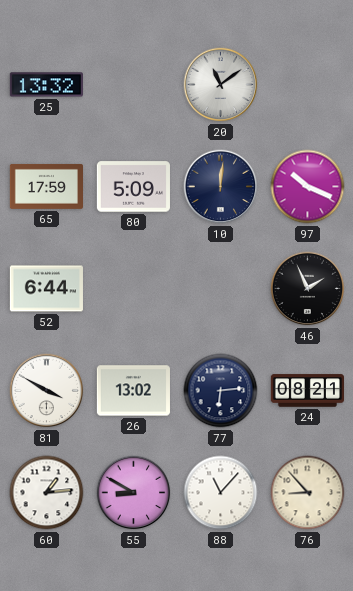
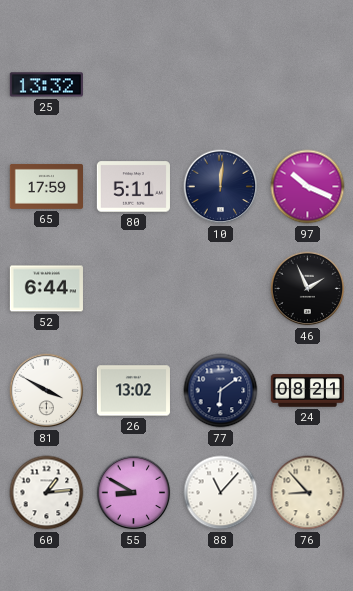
20: 11:09 -> none (221, 85)
80: 5:09 -> 5:11 (133, 187)
77: 6:14 -> 6:09 (221, 391)
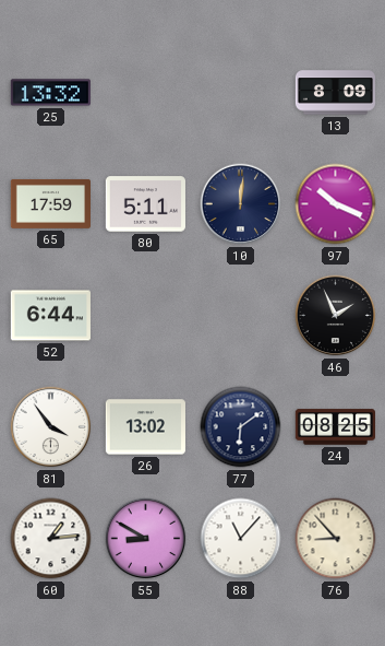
13: none -> 8:09 (335, 93)
81: 3:50 -> 3:54 (51, 427)
24: 08:21 -> 08:25 (335, 427)
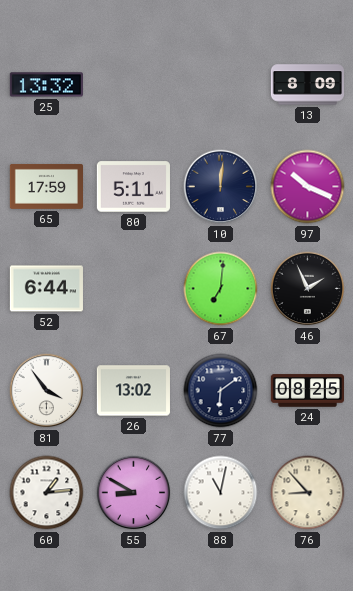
67: none -> 7:01 (221, 289)
88: 11:07 -> 11:02 (221, 493)
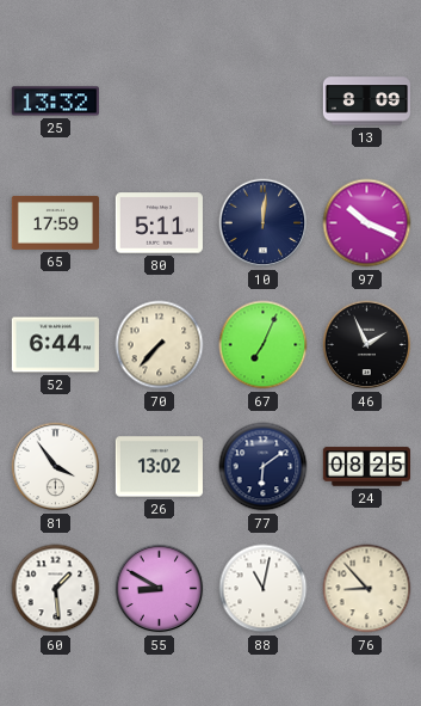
70: none -> 7:37 (160, 345)
67: 7:01 -> 7:04 (264, 345)
60: 1:14 -> 1:29 (56, 589)
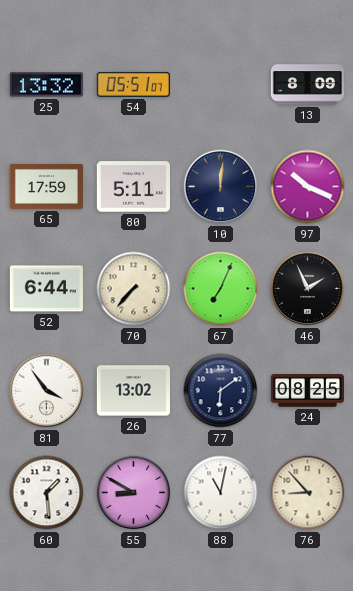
54: none -> 05:51 (133, 84)
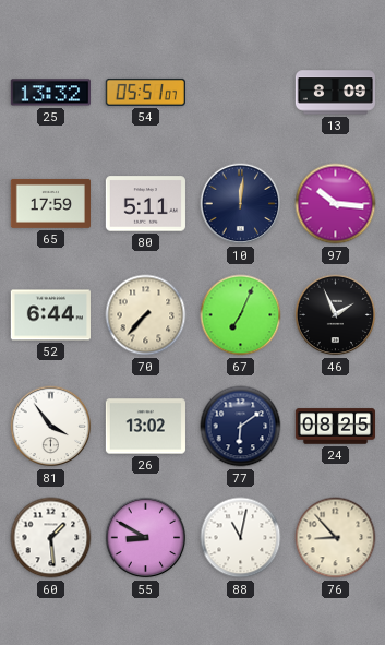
97: 10:19 -> 10:16 (336, 204)
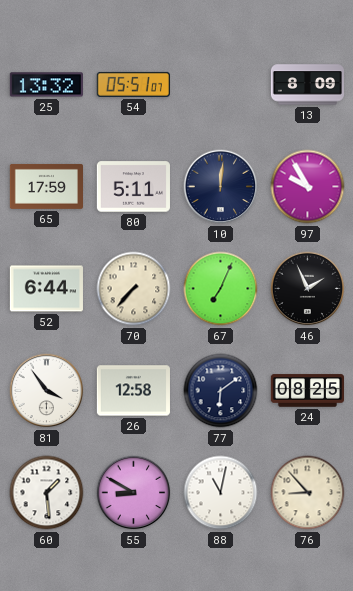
97: 10:16 -> 9:55 (308, 187)
26: 13:02 -> 12:58 (133, 391)
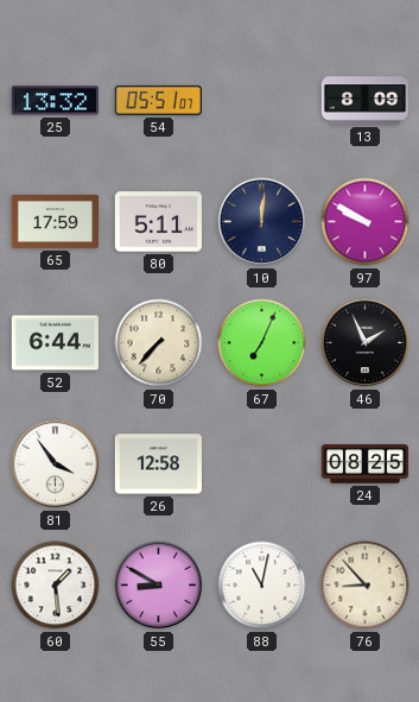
97: 9:55 -> 9:50 (366, 222)
77: 6:09 -> none (221, 391)
